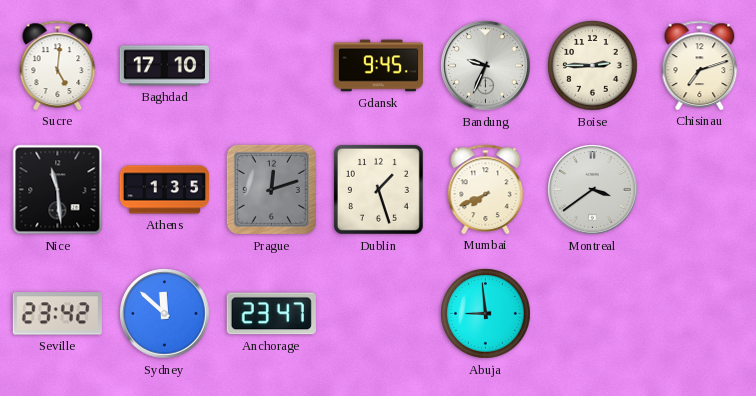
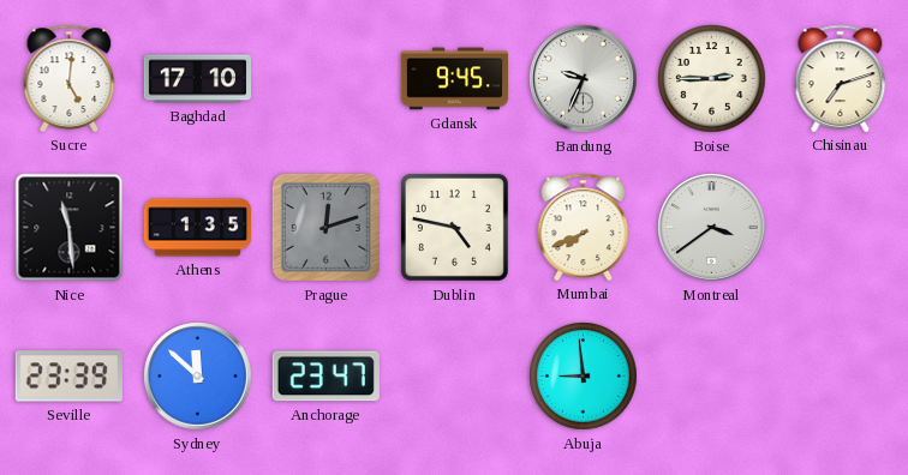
Dublin: 1:27 -> 4:47 (454, 227)
Seville: 23:42 -> 23:39 (68, 377)
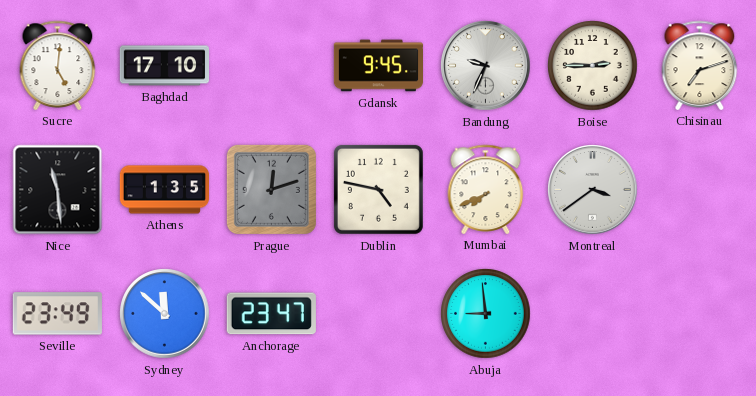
Seville: 23:39 -> 23:49 (57, 314)
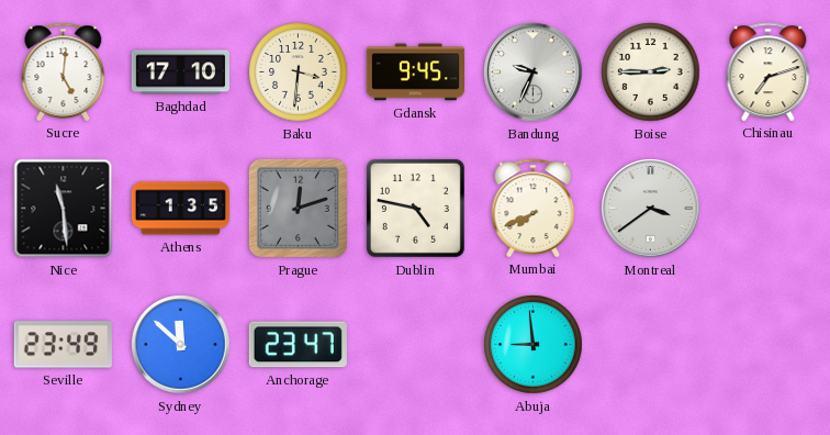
Baku: none -> 3:31 (299, 72)
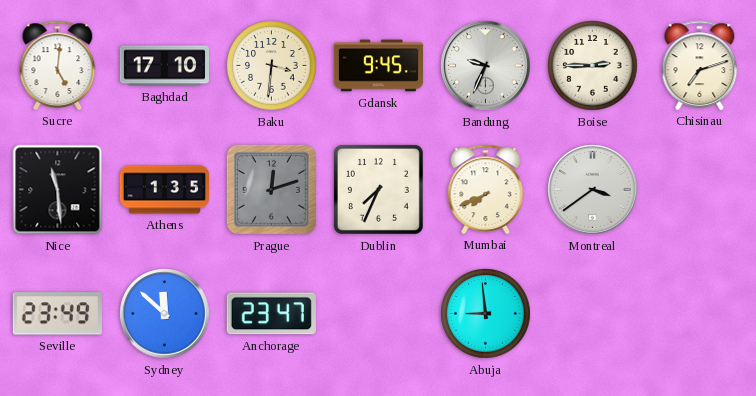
Dublin: 4:47 -> 7:34 (378, 189)
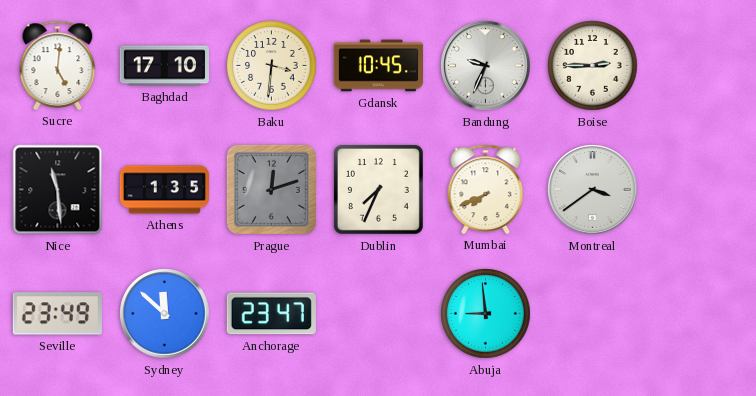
Gdansk: 9:45 -> 10:45 (378, 66)
Chisinau: 7:12 -> none (700, 65)
